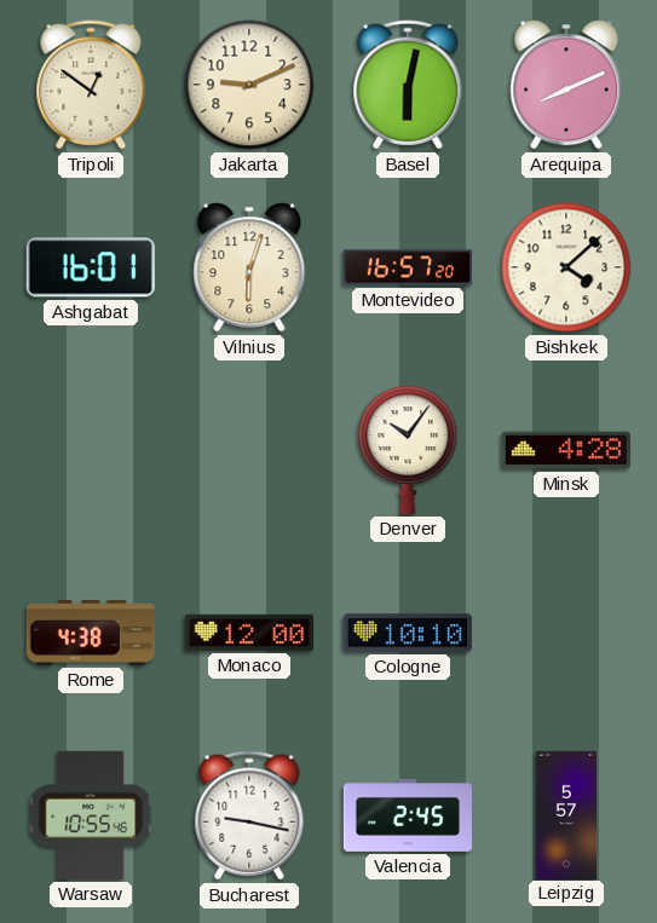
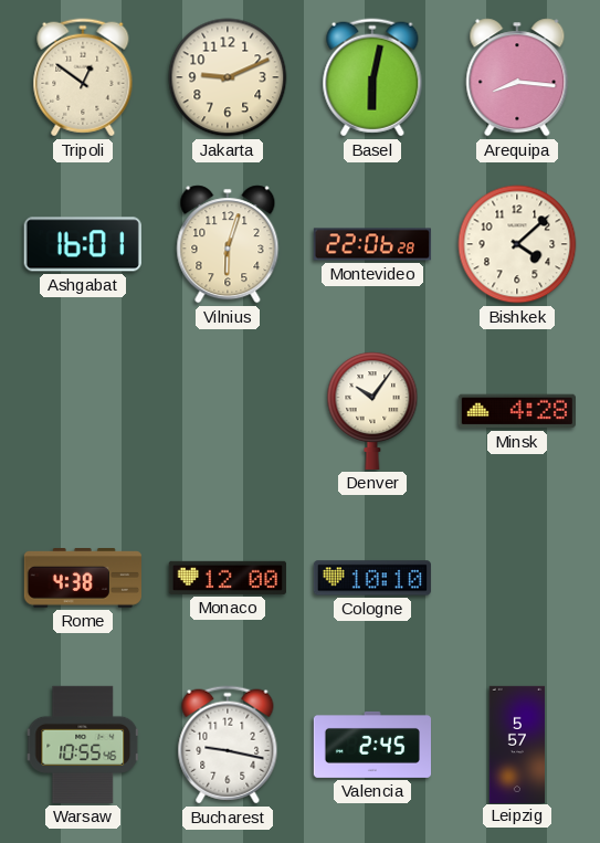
Arequipa: 8:11 -> 8:16 (517, 77)
Montevideo: 16:57 -> 22:06 (372, 244)
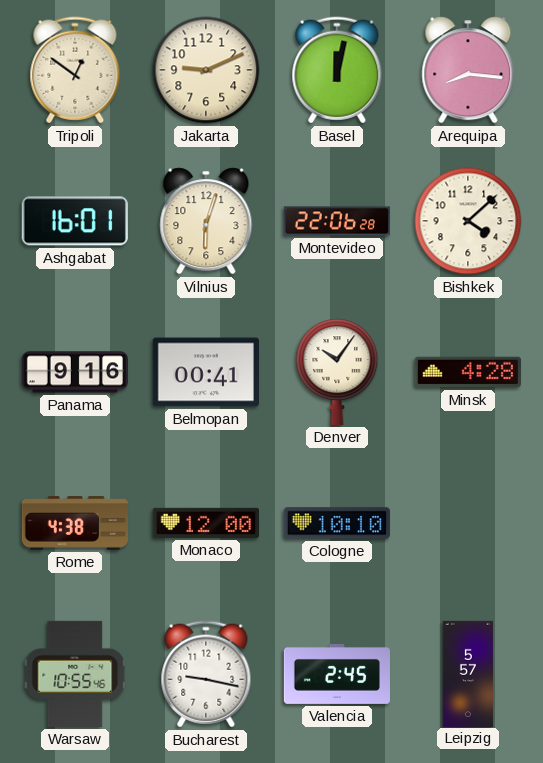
Basel: 6:02 -> 12:02 (337, 70)
Panama: none -> 9:16 (74, 372)
Belmopan: none -> 00:41 (206, 372)
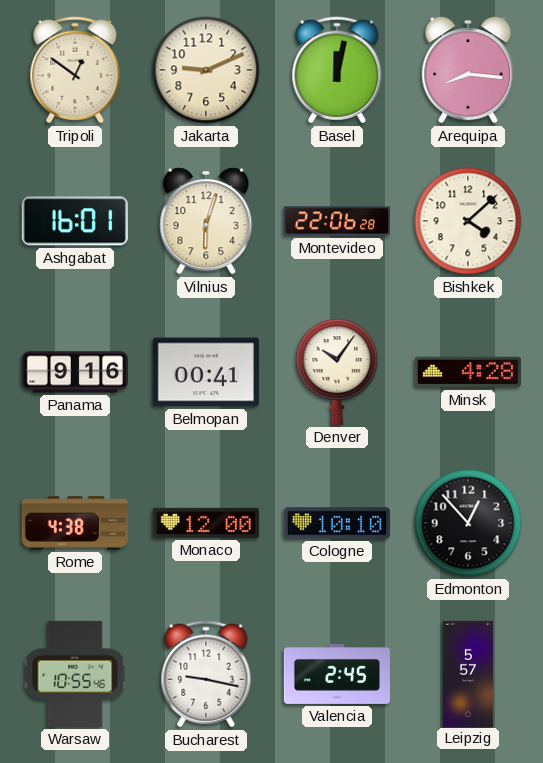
Edmonton: none -> 12:53 (468, 523)
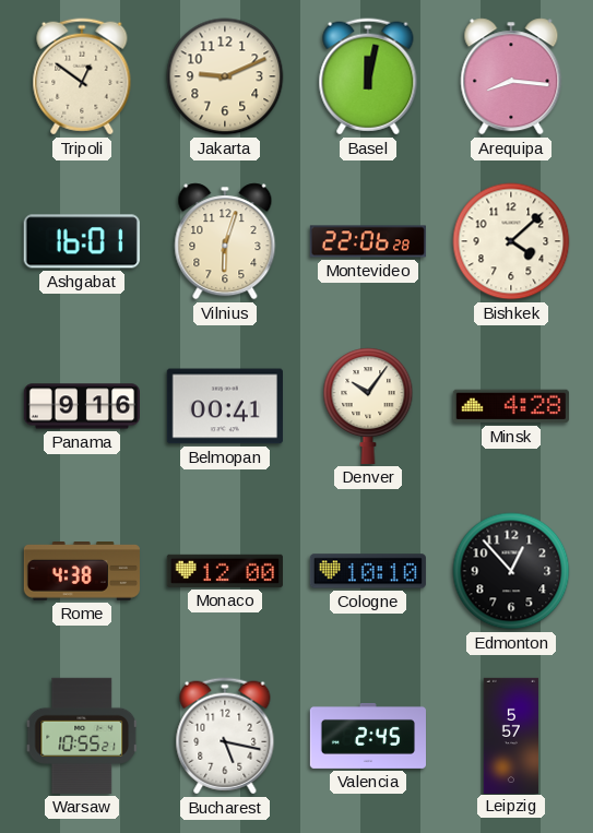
Warsaw: 10:55:46 -> 10:55:21 (82, 736)
Bucharest: 9:17 -> 5:17 (225, 736)
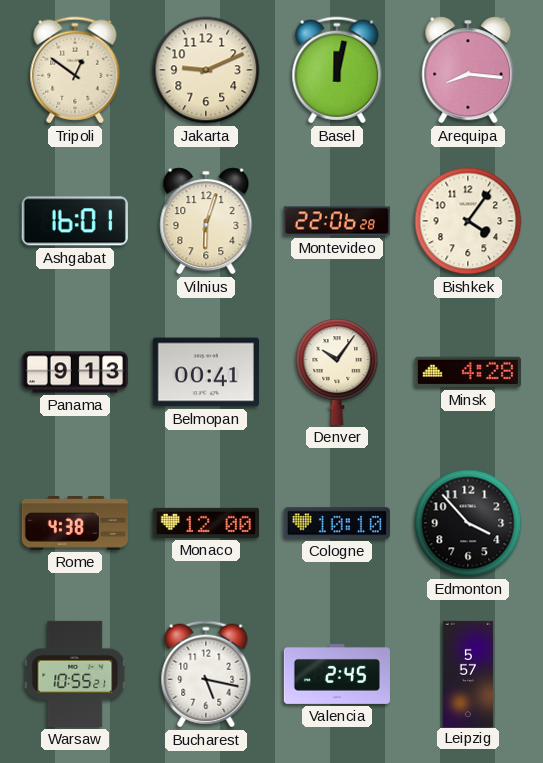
Bishkek: 4:08 -> 4:06 (468, 221)
Panama: 9:16 -> 9:13 (74, 372)
Edmonton: 12:53 -> 3:53 (468, 523)
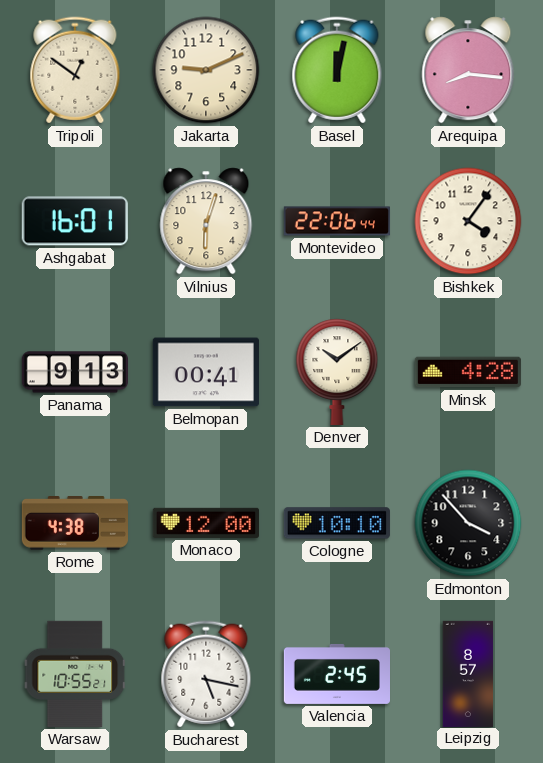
Montevideo: 22:06:28 -> 22:06:44 (337, 221)
Denver: 10:06 -> 10:09 (337, 372)
Leipzig: 5:57 -> 8:57 (468, 673)
